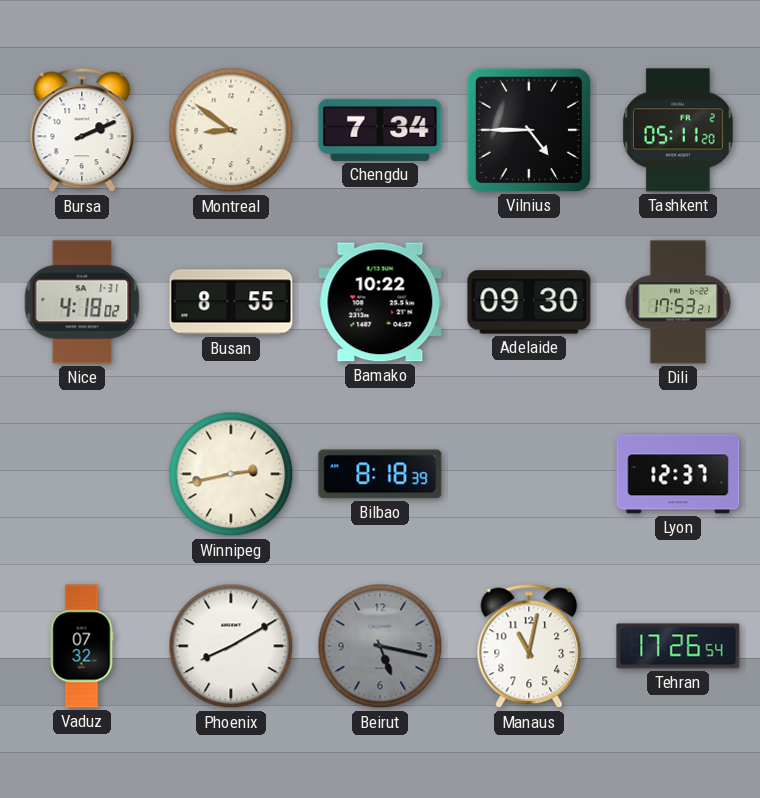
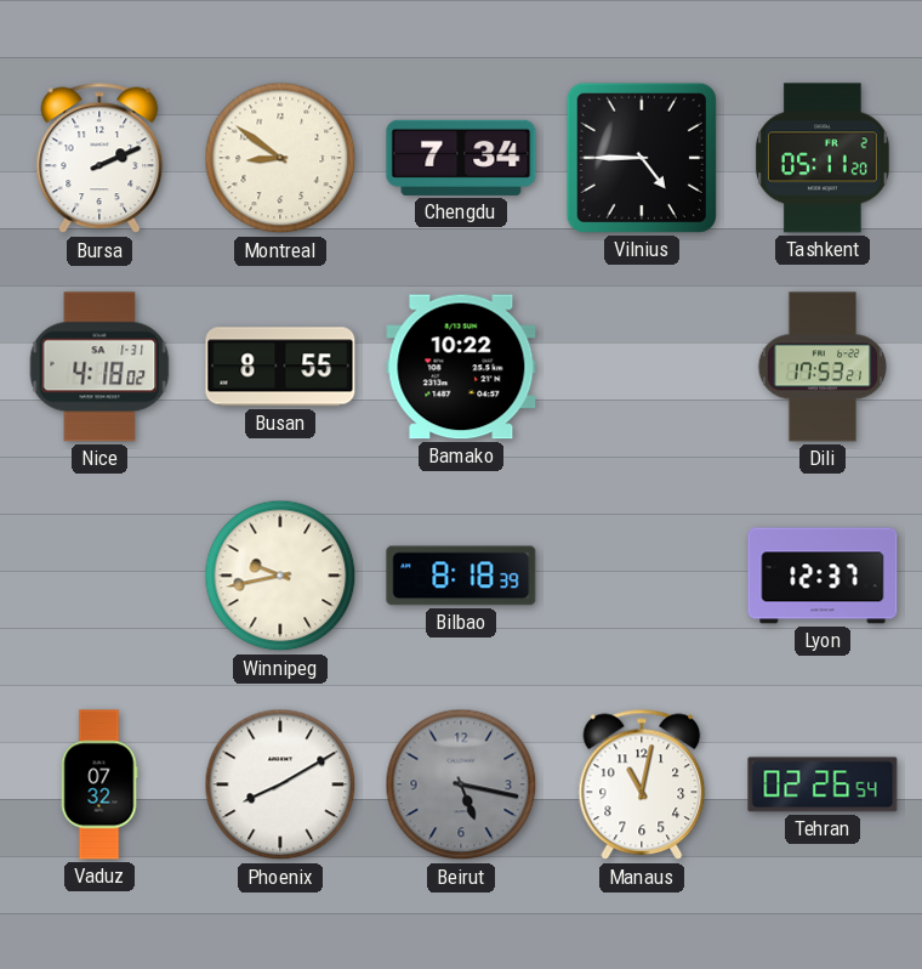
Adelaide: 09:30 -> none (529, 302)
Winnipeg: 2:43 -> 9:43 (280, 576)
Tehran: 17:26 -> 02:26 (823, 784)
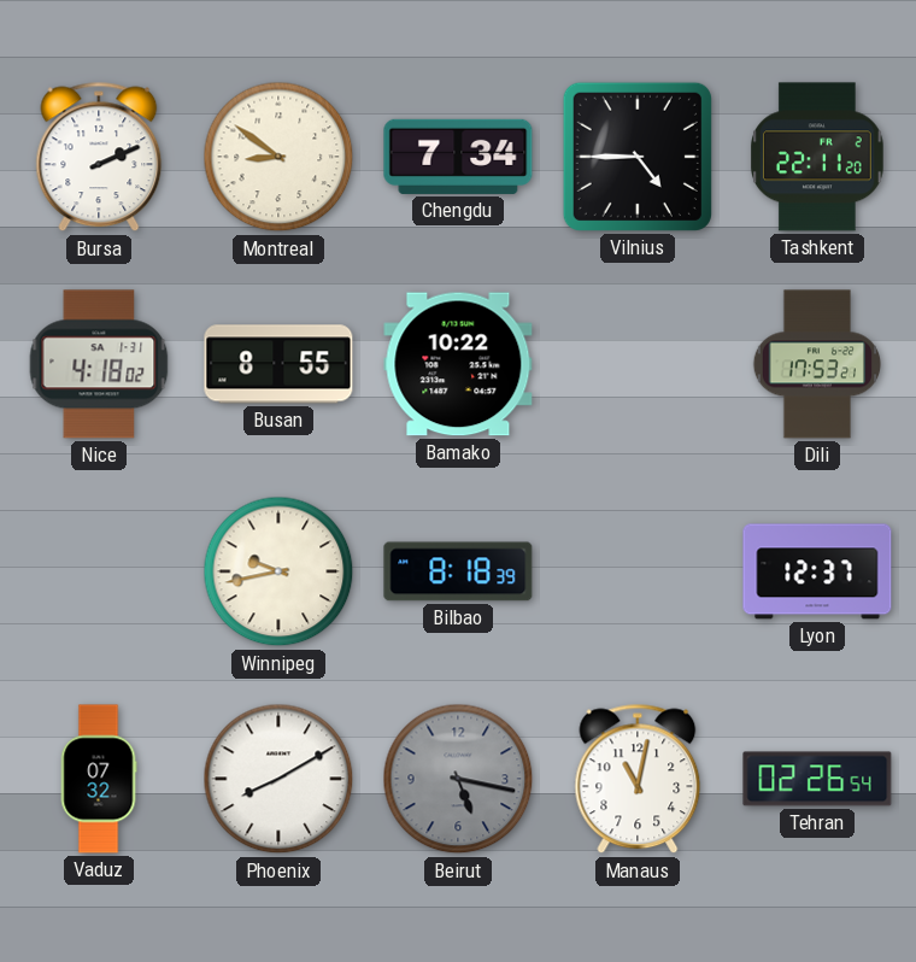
Tashkent: 05:11 -> 22:11 (818, 157)
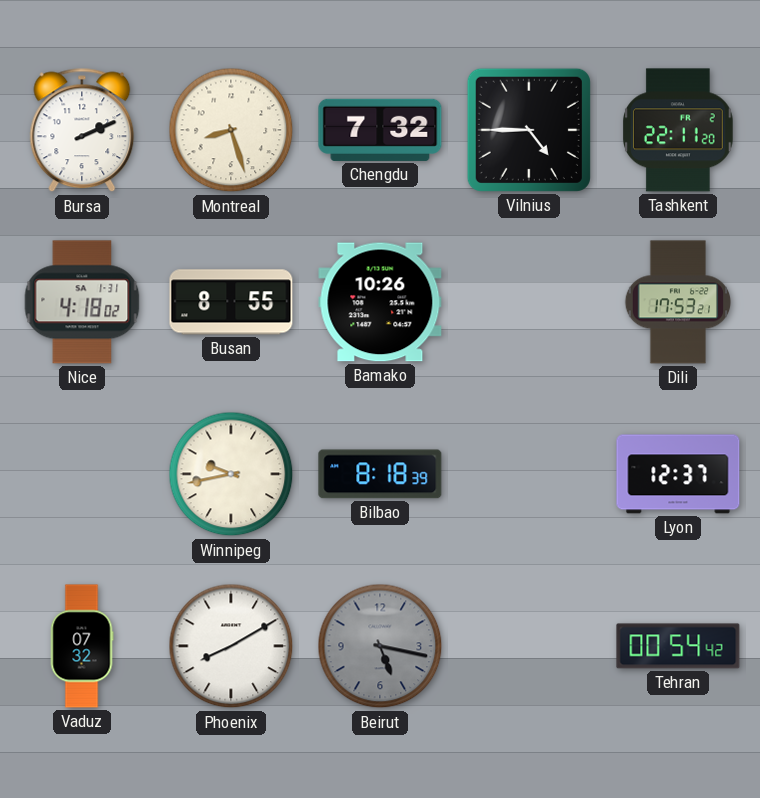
Montreal: 8:51 -> 8:27 (231, 130)
Chengdu: 7:34 -> 7:32 (380, 130)
Bamako: 10:22 -> 10:26 (380, 302)
Manaus: 11:02 -> none (638, 779)
Tehran: 02:26 -> 00:54 (678, 646)
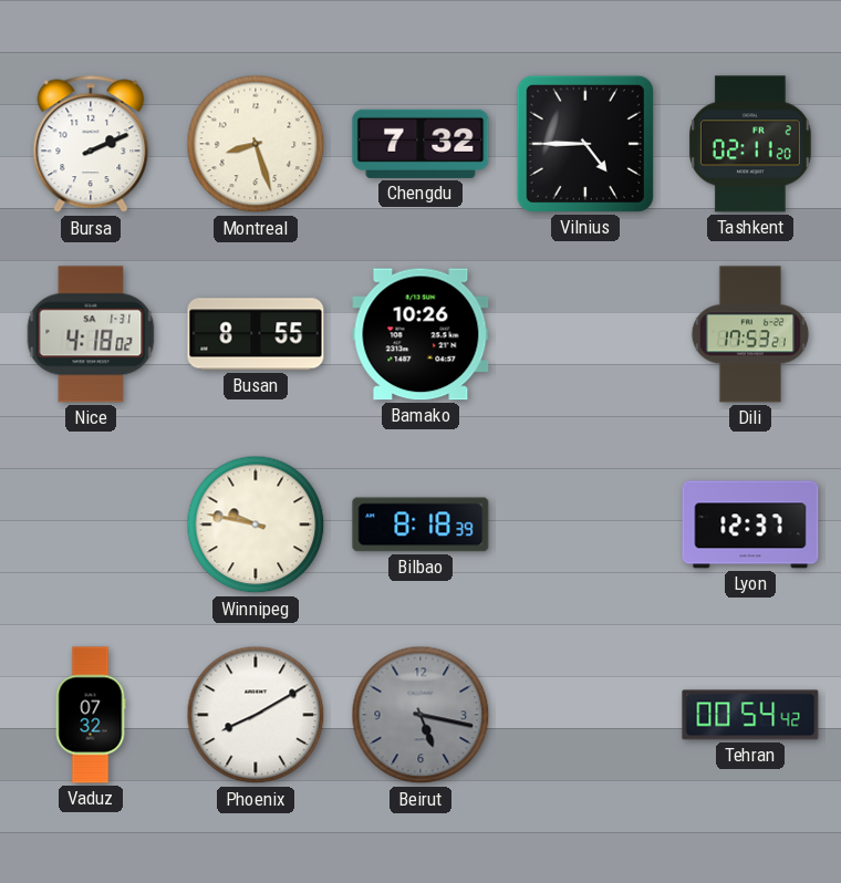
Tashkent: 22:11 -> 02:11 (751, 144)
Winnipeg: 9:43 -> 9:47 (256, 524)
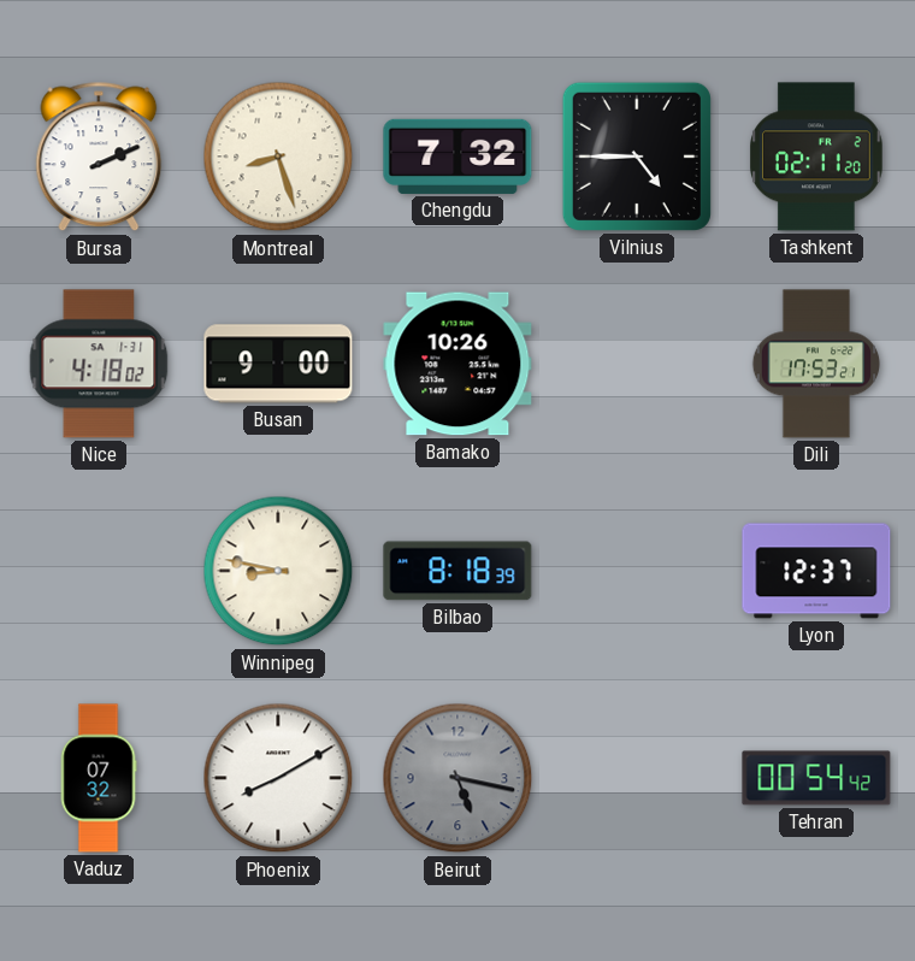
Busan: 8:55 -> 9:00 (278, 364)
Winnipeg: 9:47 -> 8:47 (278, 571)
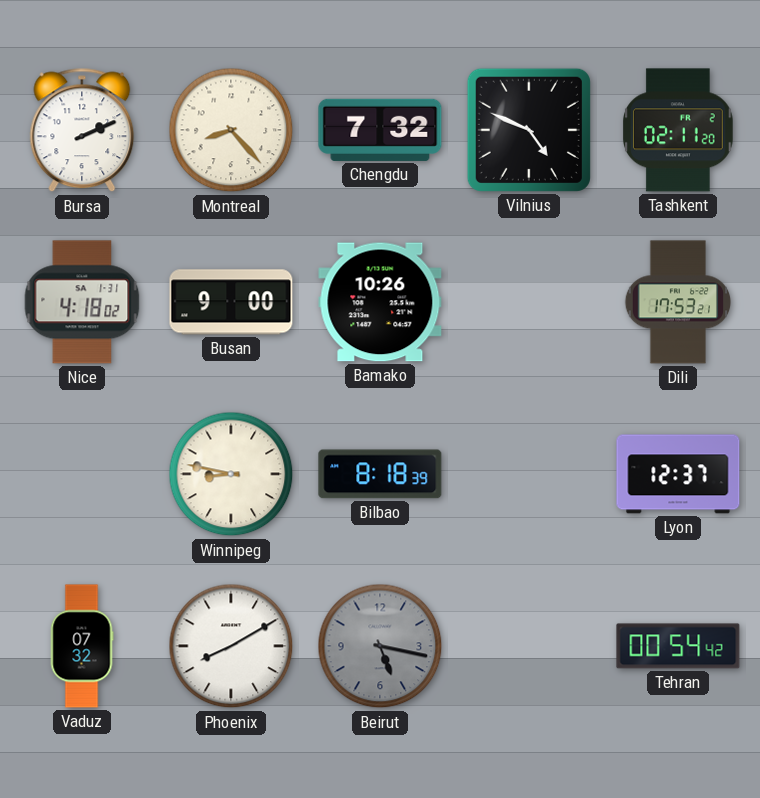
Montreal: 8:27 -> 8:23 (231, 130)
Vilnius: 4:45 -> 4:49 (529, 130)
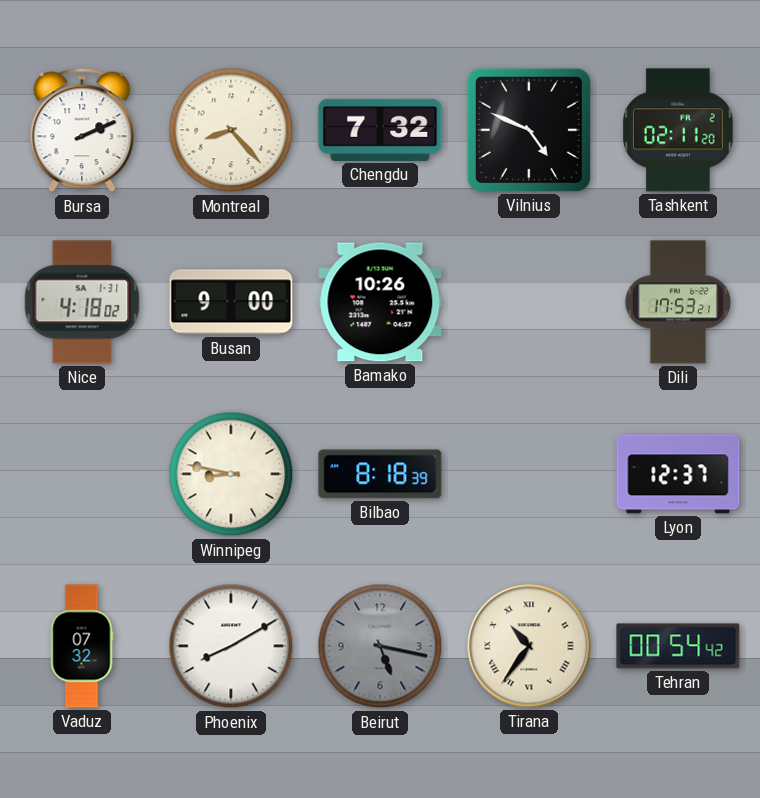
Tirana: none -> 10:36 (529, 646)
